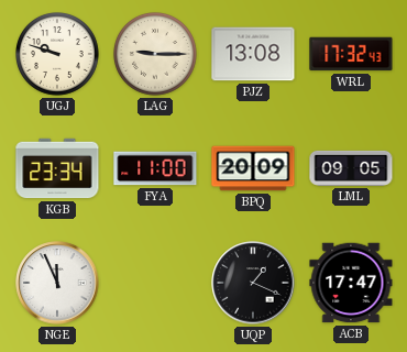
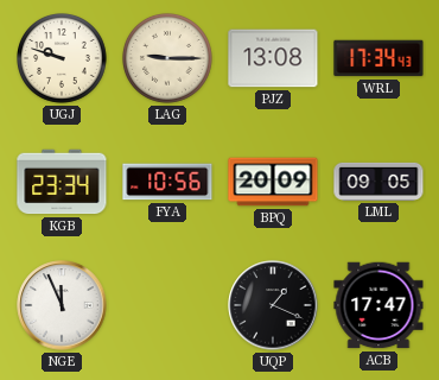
WRL: 17:32 -> 17:34 (378, 58)
FYA: 11:00 -> 10:56 (167, 182)
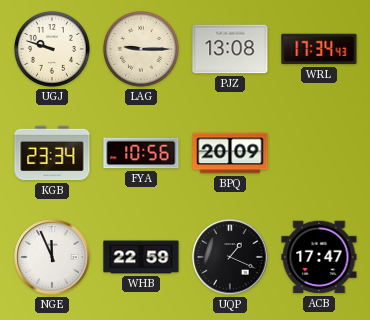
LML: 09:05 -> none (378, 182)
WHB: none -> 22:59 (141, 257)
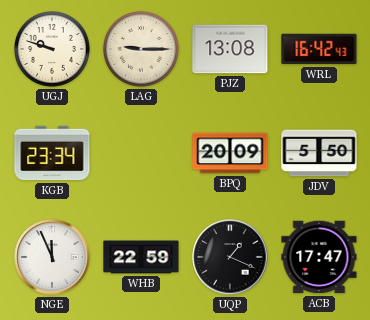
WRL: 17:34 -> 16:42 (319, 49)
FYA: 10:56 -> none (141, 153)
JDV: none -> 5:50 (319, 153)
